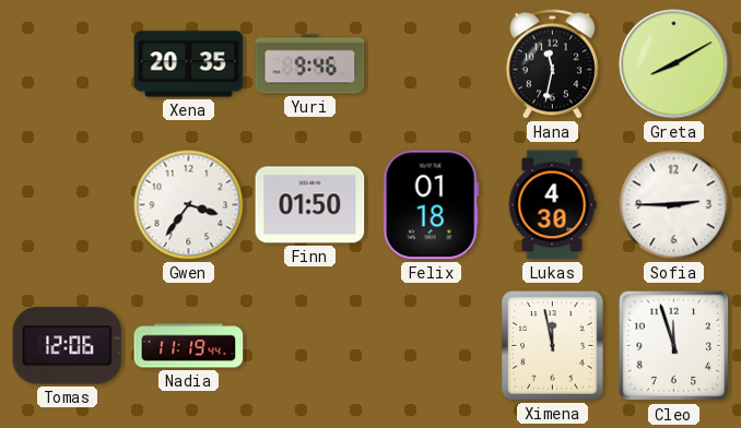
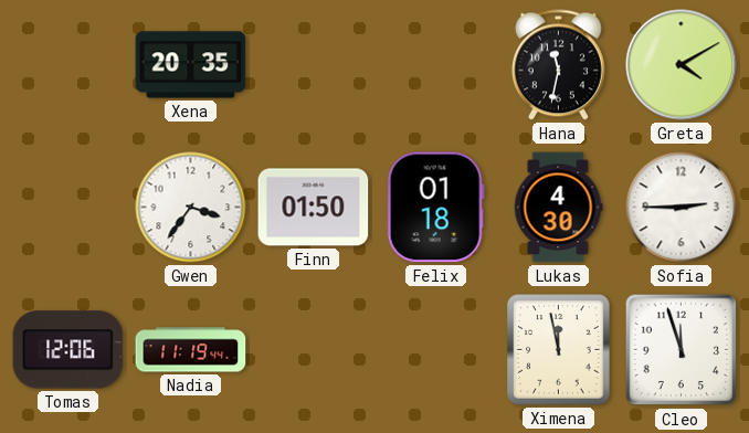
Yuri: 9:46 -> none (310, 64)
Greta: 8:10 -> 4:10 (682, 65)
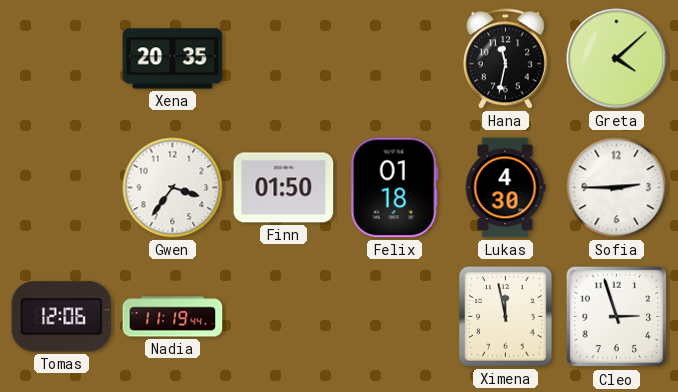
Greta: 4:10 -> 4:08 (617, 59)
Cleo: 11:57 -> 2:57 (617, 317)
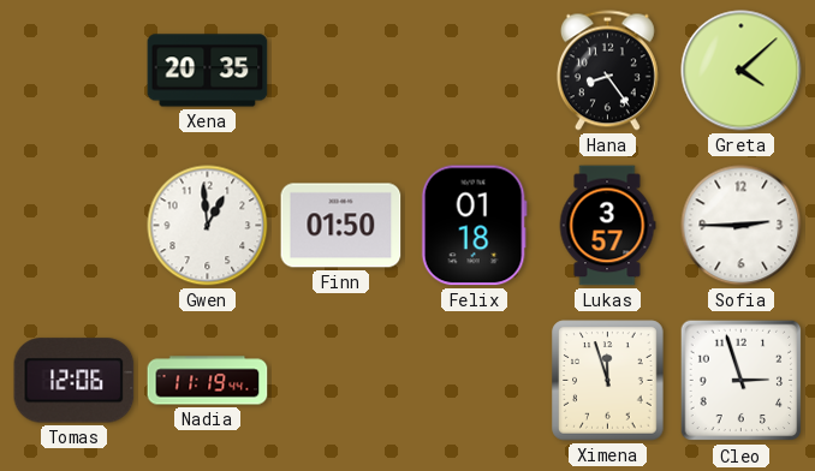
Hana: 11:32 -> 8:24 (607, 71)
Gwen: 3:36 -> 12:59 (208, 226)
Lukas: 4:30 -> 3:57 (607, 226)
Ximena: 11:58 -> 11:57 (608, 381)
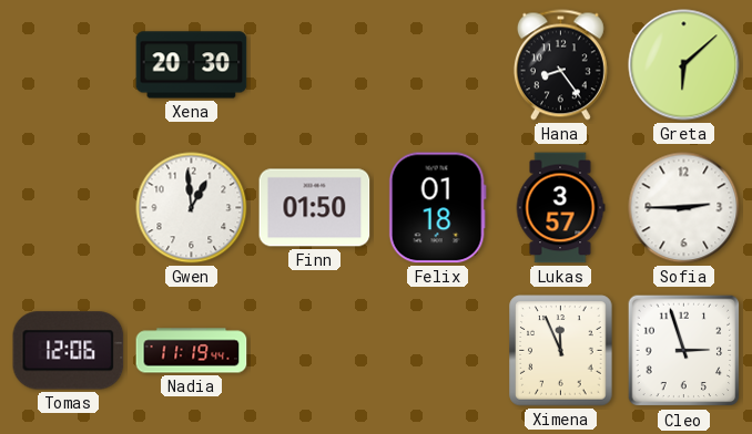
Xena: 20:35 -> 20:30 (192, 65)
Greta: 4:08 -> 6:08 (684, 65)
Ximena: 11:57 -> 11:56 (561, 351)
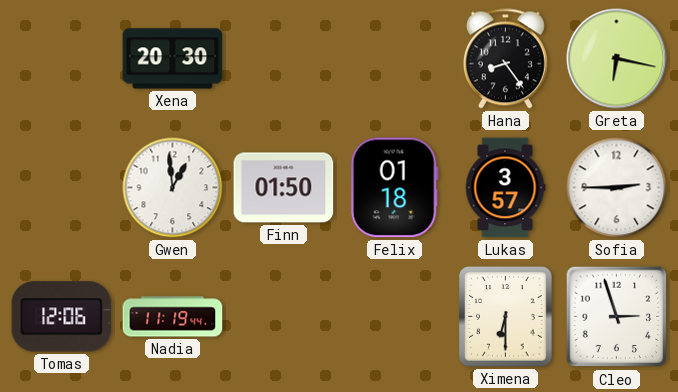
Greta: 6:08 -> 6:17 (617, 59)
Ximena: 11:56 -> 6:30 (506, 317)
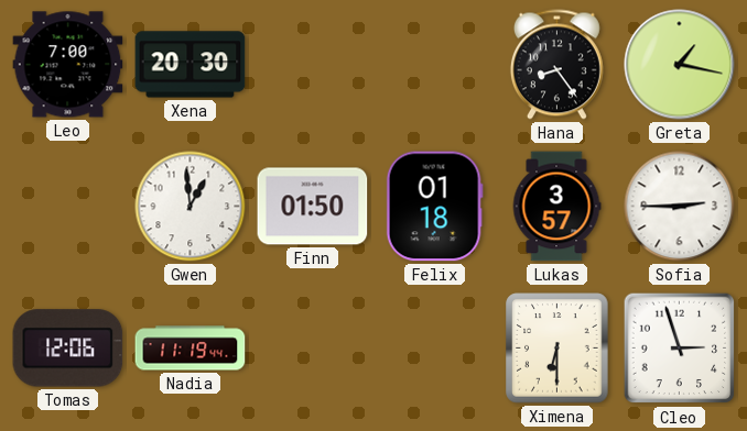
Leo: none -> 7:00 (68, 65)
Greta: 6:17 -> 1:17 (680, 65)
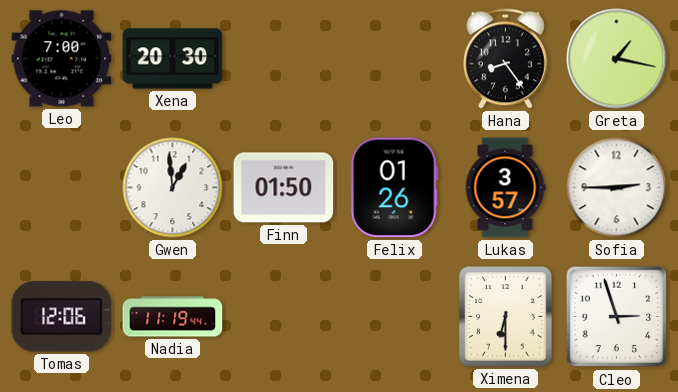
Felix: 01:18 -> 01:26 (394, 188)
